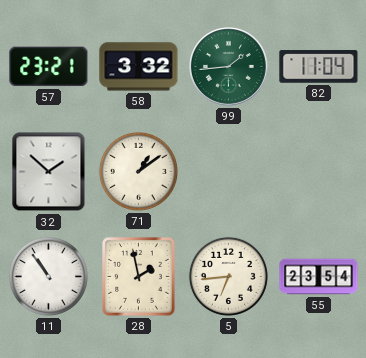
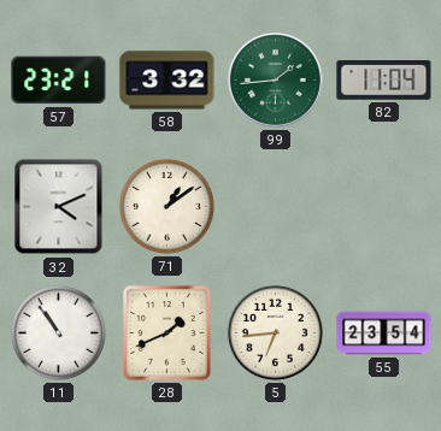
32: 1:52 -> 4:11 (59, 207)
28: 1:58 -> 1:41 (167, 333)
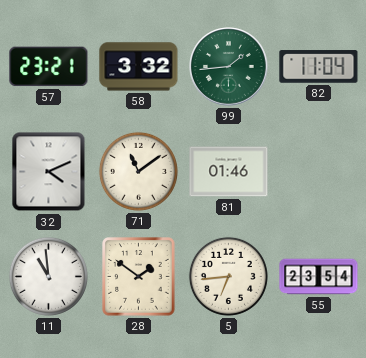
71: 1:09 -> 11:09 (138, 171)
81: none -> 01:46 (229, 172)
11: 10:54 -> 10:59 (48, 276)
28: 1:41 -> 1:51 (139, 277)
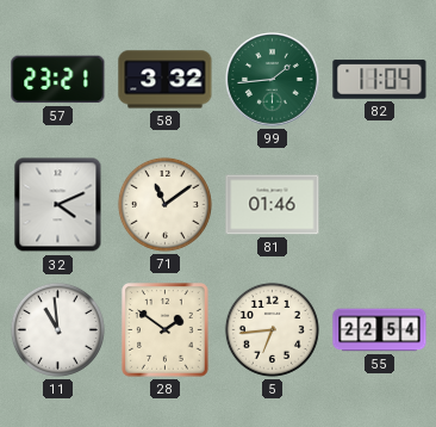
55: 23:54 -> 22:54 (380, 330)
